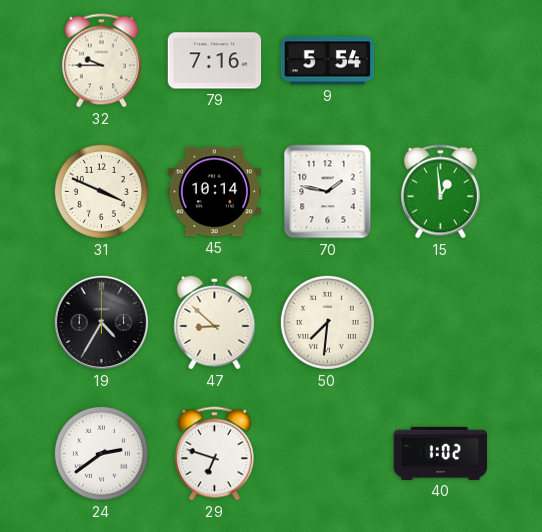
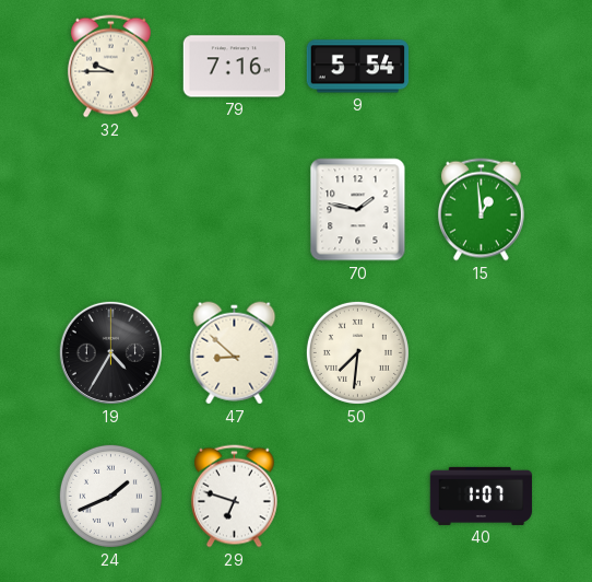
31: 3:49 -> none (101, 191)
45: 10:14 -> none (214, 192)
24: 2:39 -> 1:41 (110, 496)
40: 1:02 -> 1:07 (482, 496)
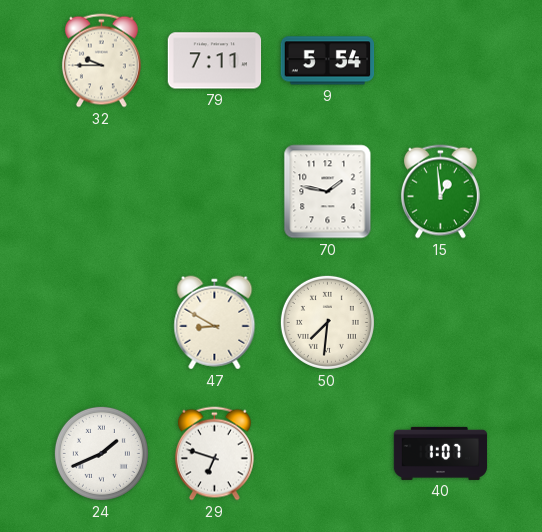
79: 7:16 -> 7:11 (215, 61)
19: 4:35 -> none (110, 352)
47: 8:52 -> 8:50 (215, 323)
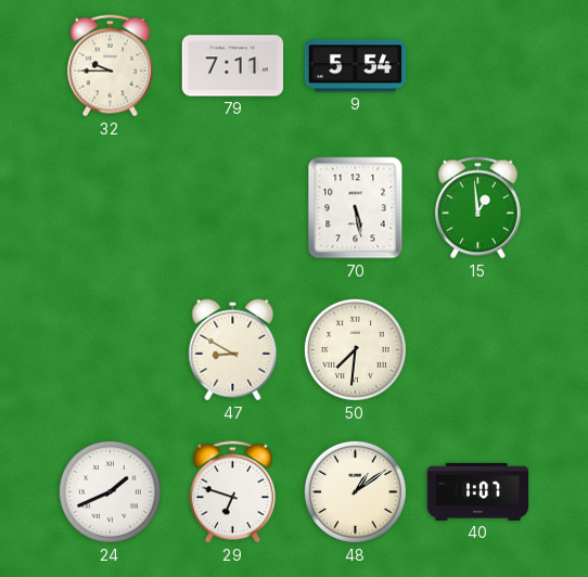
70: 1:47 -> 5:28 (356, 208)
48: none -> 1:09 (355, 491)
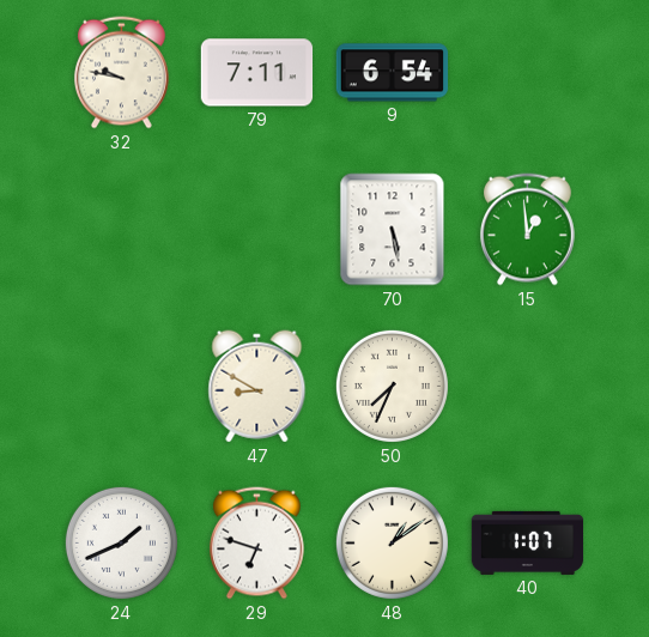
32: 9:45 -> 9:47 (121, 73)
9: 5:54 -> 6:54 (393, 73)
50: 7:31 -> 7:34 (392, 386)
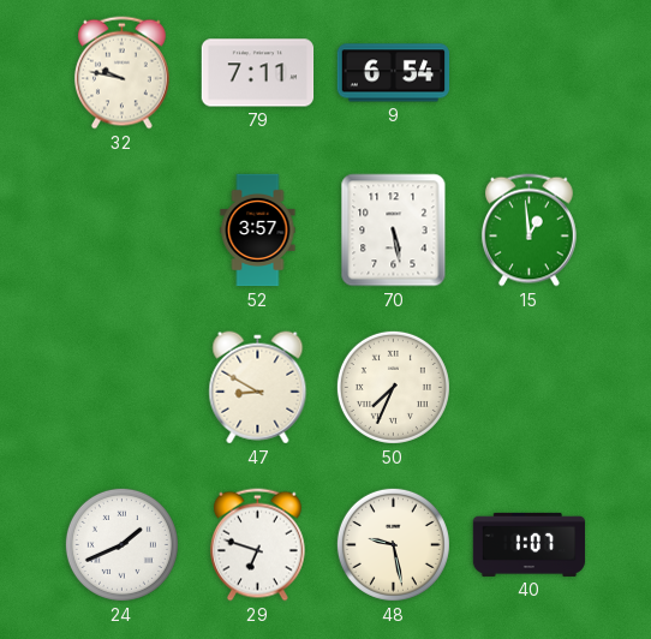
52: none -> 3:57 (258, 231)
48: 1:09 -> 9:28 (393, 544)
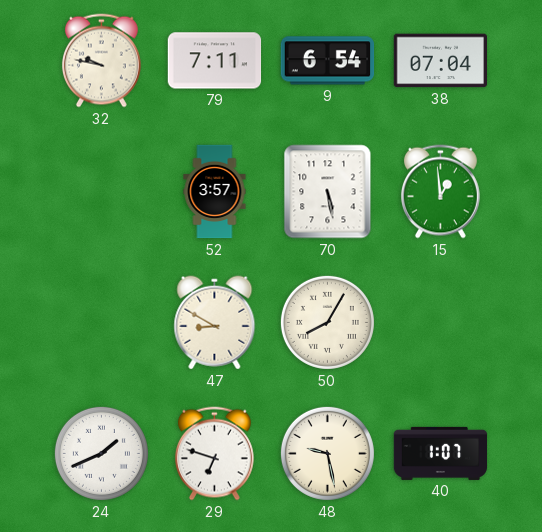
38: none -> 07:04 (441, 61)
50: 7:34 -> 8:05 (327, 322)
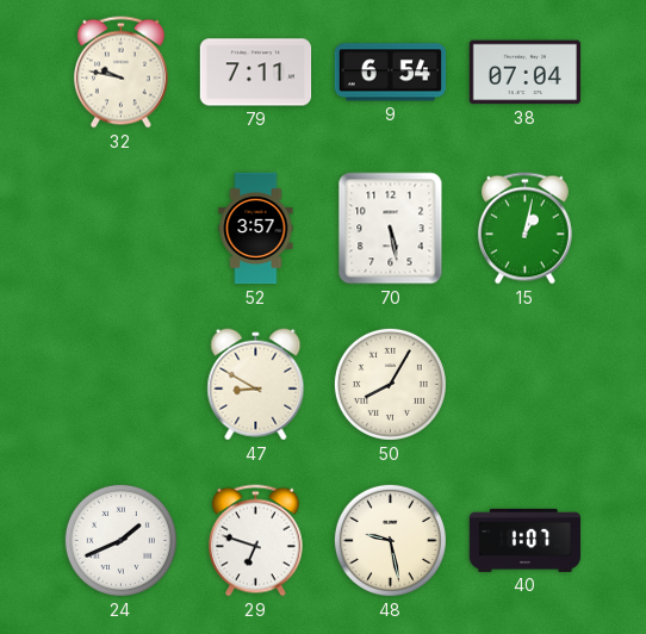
15: 12:59 -> 1:02 (524, 229)
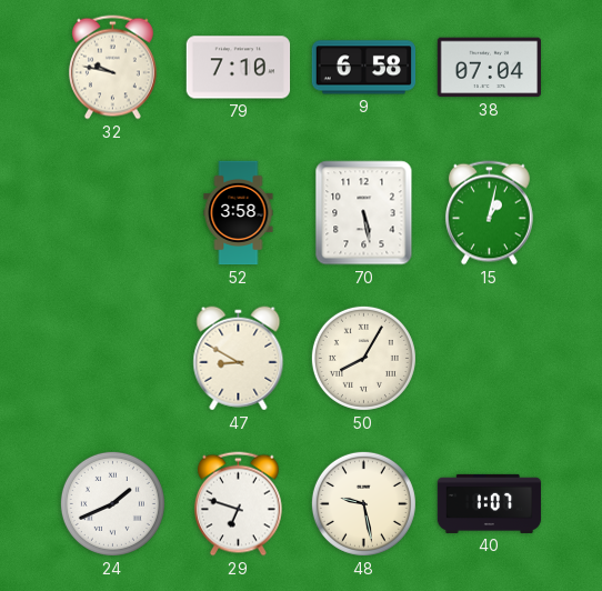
79: 7:11 -> 7:10 (239, 68)
9: 6:54 -> 6:58 (364, 68)
52: 3:57 -> 3:58 (239, 213)
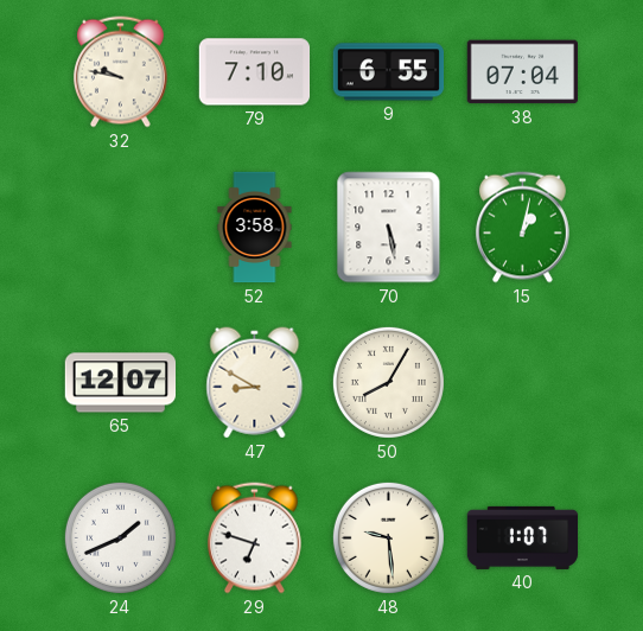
9: 6:58 -> 6:55 (389, 72)
65: none -> 12:07 (121, 383)
48: 9:28 -> 9:29 (388, 537)
